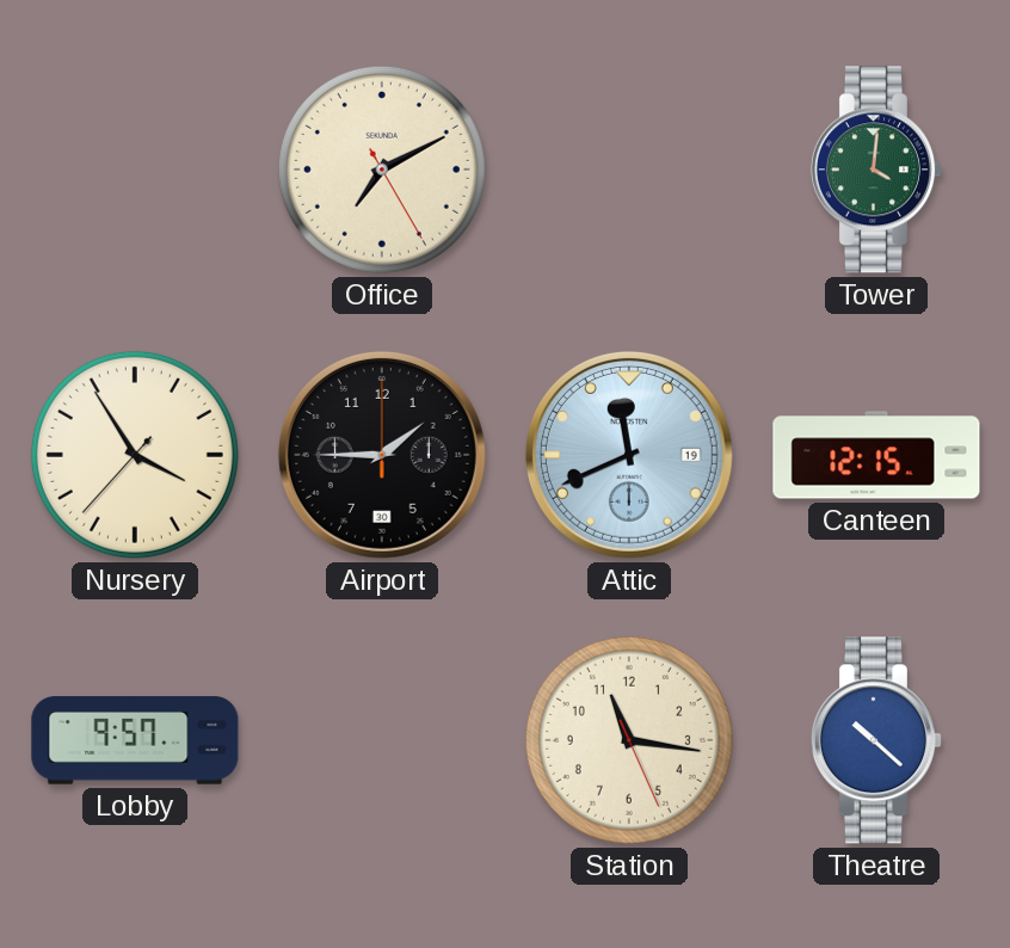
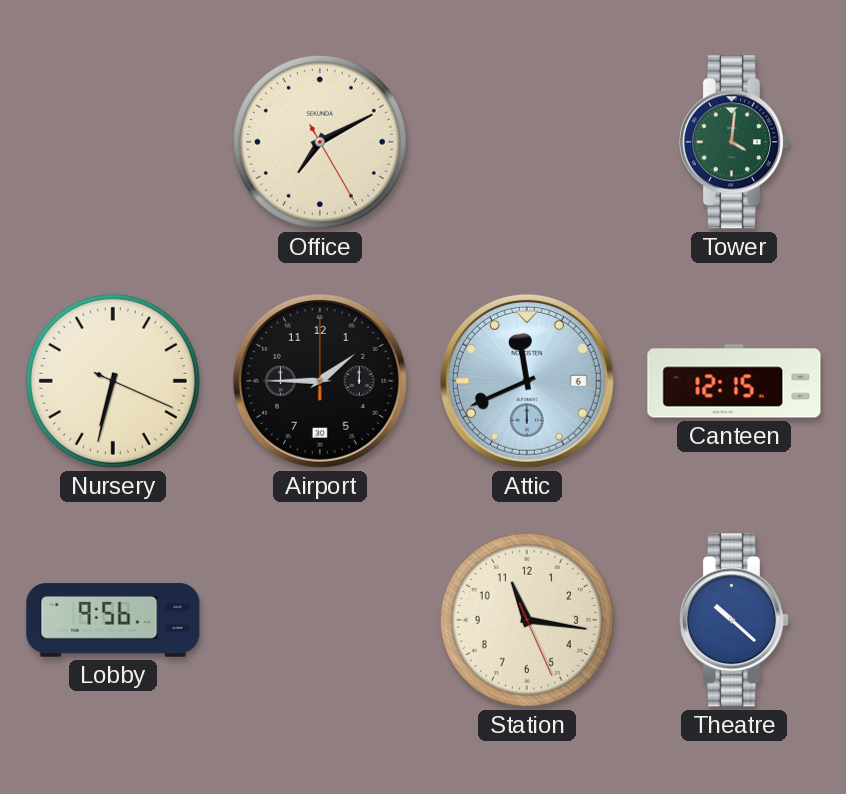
Nursery: 3:54 -> 6:32 (113, 381)
Attic date: 19 -> 6 (527, 381)
Lobby: 9:57 -> 9:56 (113, 620)
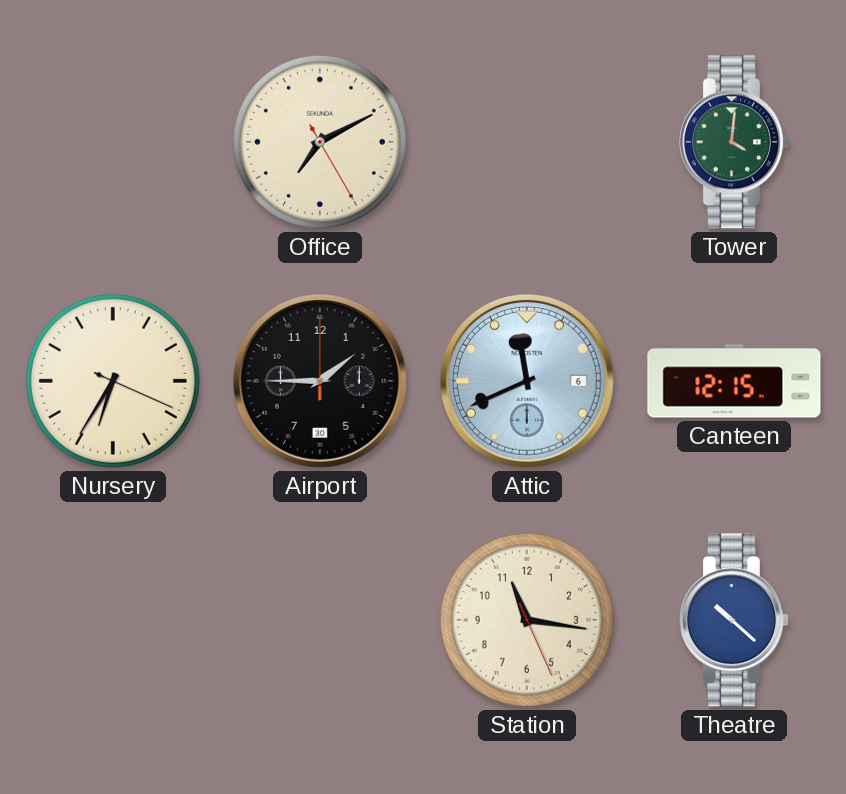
Nursery: 6:32 -> 6:35 (113, 381)
Lobby: 9:56 -> none (113, 620)
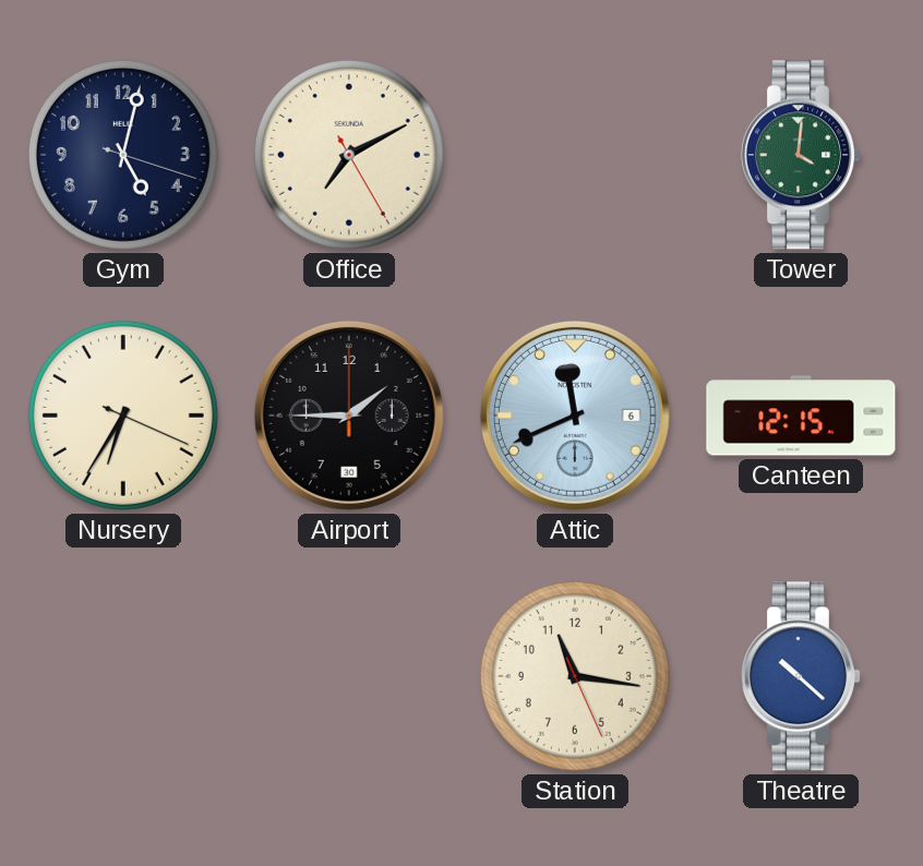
Gym: none -> 5:02 (123, 155)
